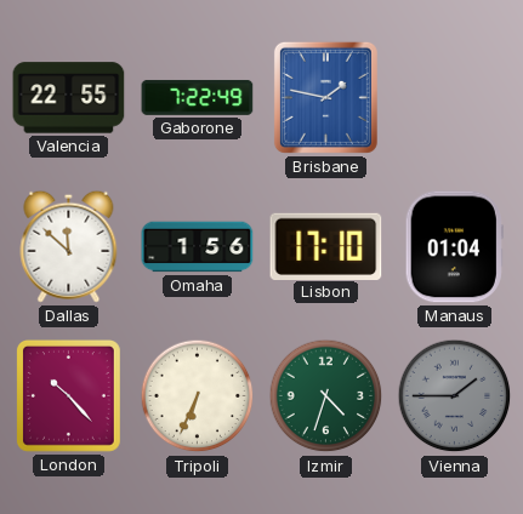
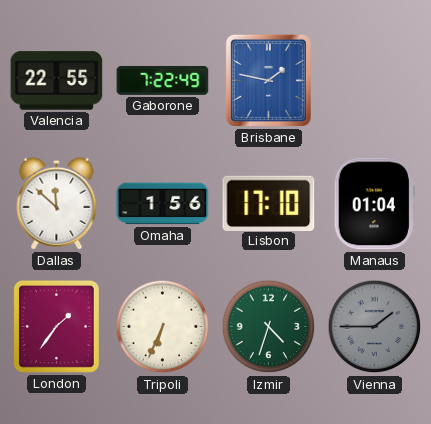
London: 10:23 -> 1:36 (56, 327)
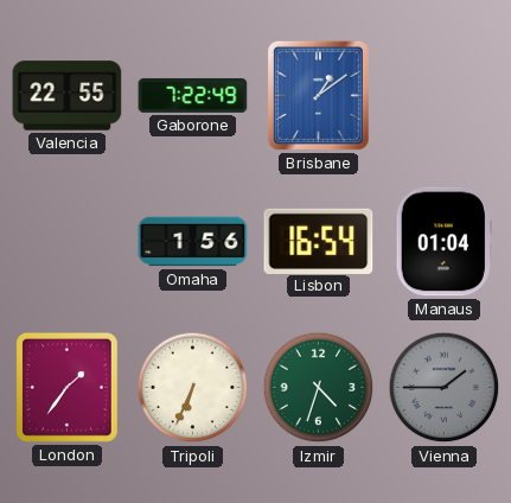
Brisbane: 1:47 -> 1:09 (318, 95)
Dallas: 11:52 -> none (57, 203)
Lisbon: 17:10 -> 16:54 (319, 241)
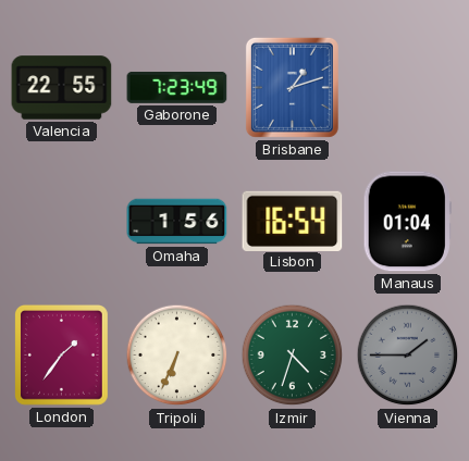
Gaborone: 7:22 -> 7:23 (177, 88)
Brisbane: 1:09 -> 1:12 (292, 87)
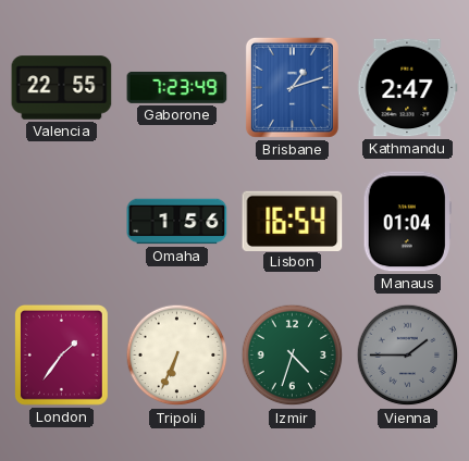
Kathmandu: none -> 2:47 (408, 88)
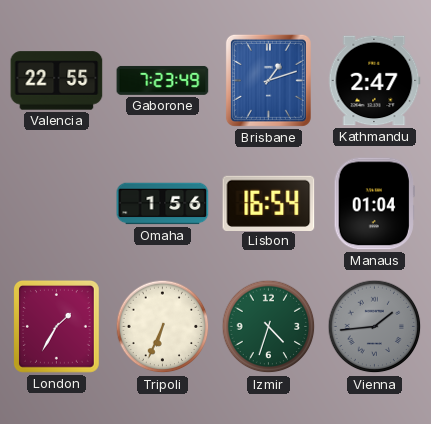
London: 1:36 -> 1:35 (56, 327)
Vienna: 1:45 -> 1:44 (375, 327)
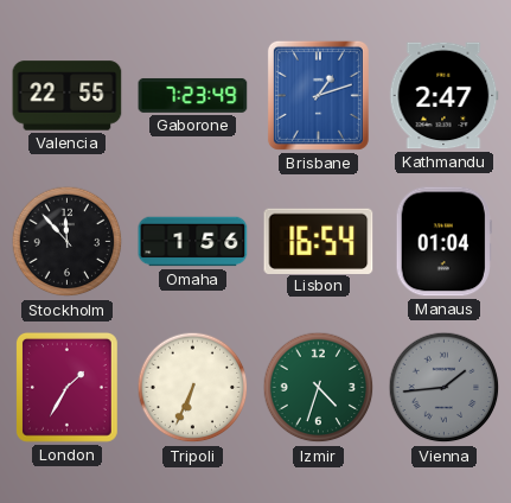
Stockholm: none -> 11:53 (68, 242)
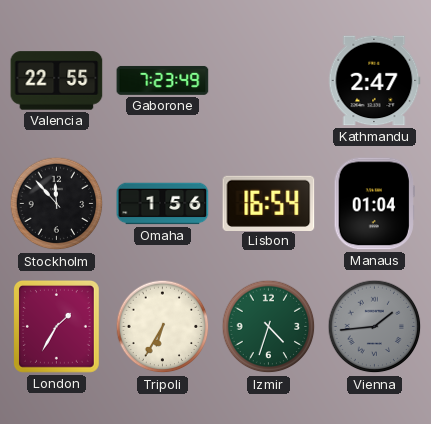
Brisbane: 1:12 -> none (318, 95)
Tripoli: 6:34 -> 6:35 (163, 327)
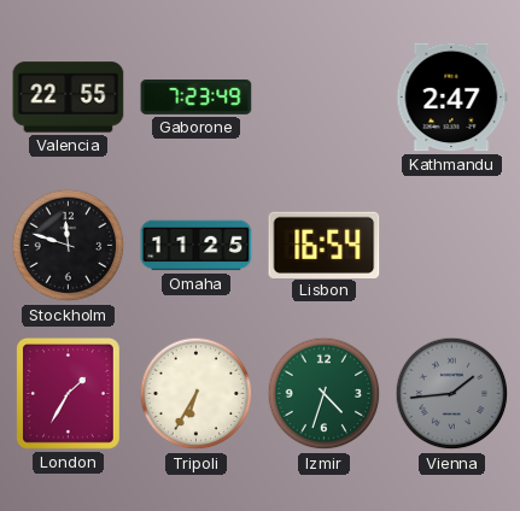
Stockholm: 11:53 -> 11:48 (69, 246)
Omaha: 1:56 -> 11:25 (197, 246)
Manaus: 01:04 -> none (374, 204)
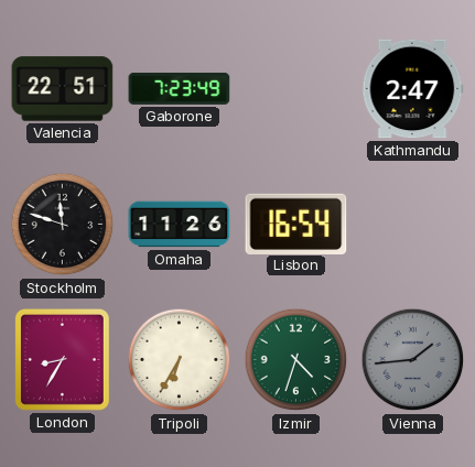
Valencia: 22:55 -> 22:51 (63, 89)
Omaha: 11:25 -> 11:26 (180, 225)
London: 1:35 -> 8:35 (62, 360)
